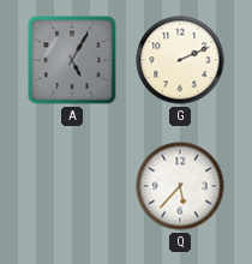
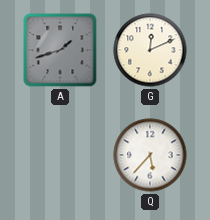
A: 5:05 -> 1:42 (60, 50)
G: 2:11 -> 12:11 (150, 50)
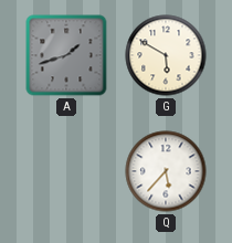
G: 12:11 -> 5:50 (166, 55)
